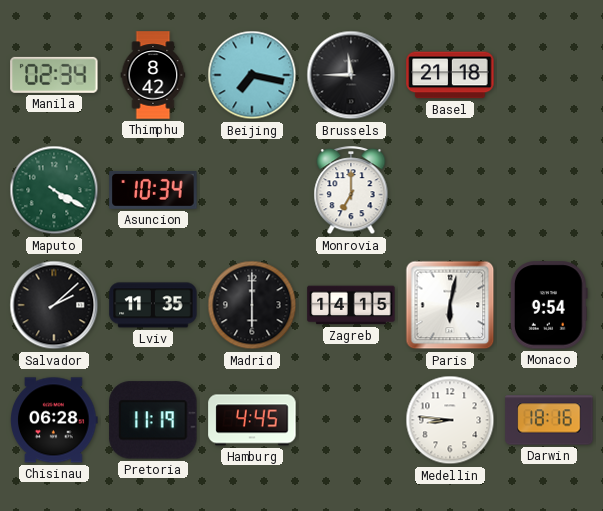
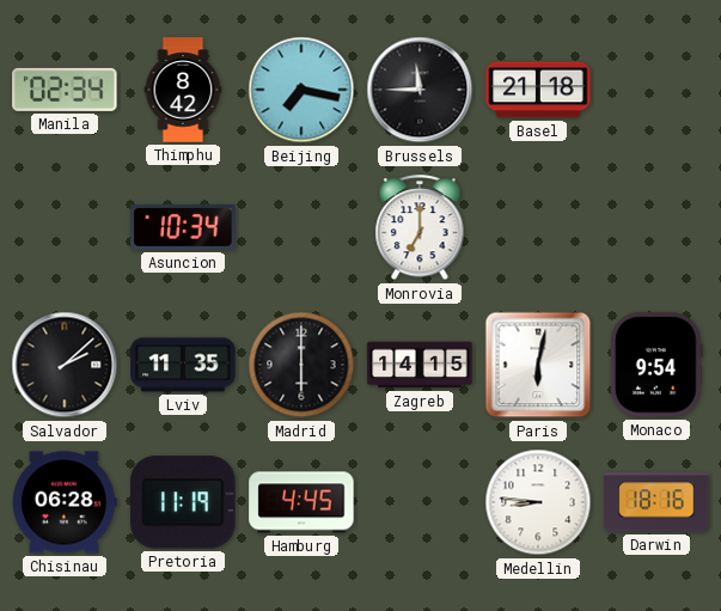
Maputo: 4:20 -> none (54, 190)
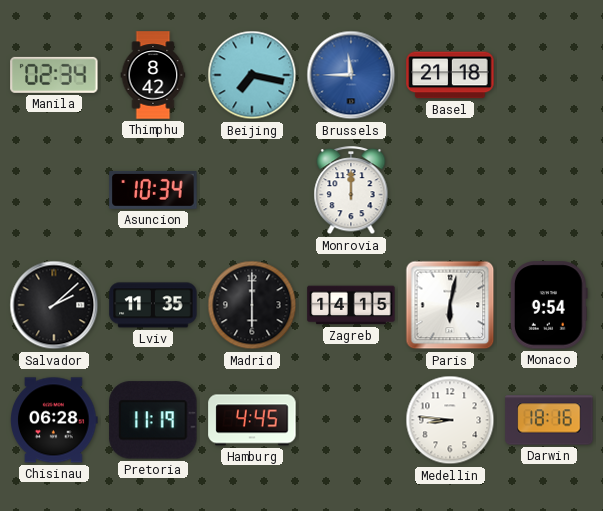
Brussels dial: black -> blue (351, 75)
Monrovia: 7:00 -> 12:00 (351, 191)
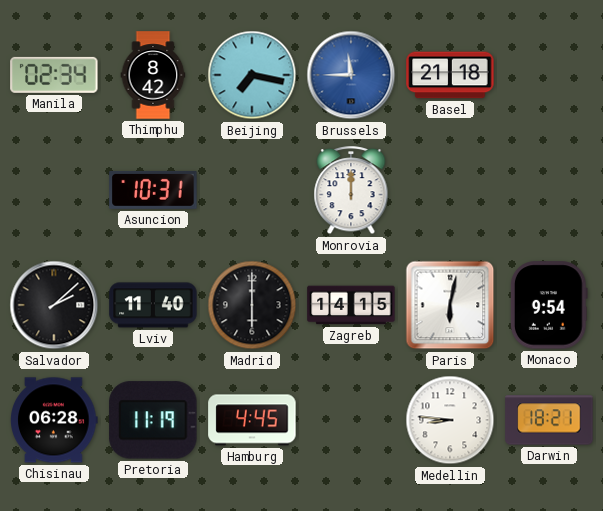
Asuncion: 10:34 -> 10:31 (153, 190)
Lviv: 11:35 -> 11:40 (153, 305)
Darwin: 18:16 -> 18:21 (549, 420)
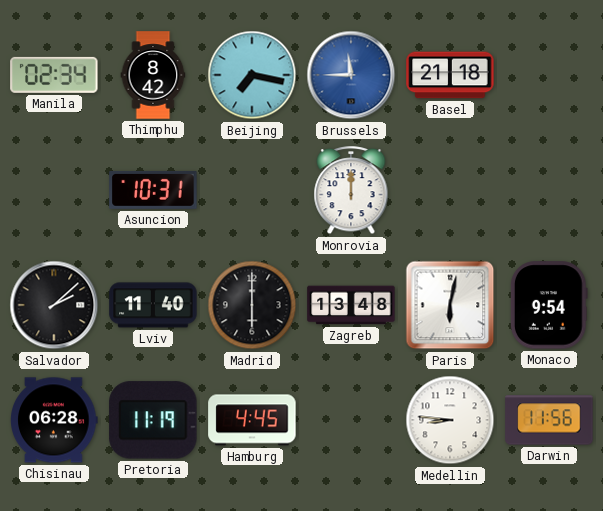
Zagreb: 14:15 -> 13:48 (351, 305)
Darwin: 18:21 -> 11:56 (549, 420)
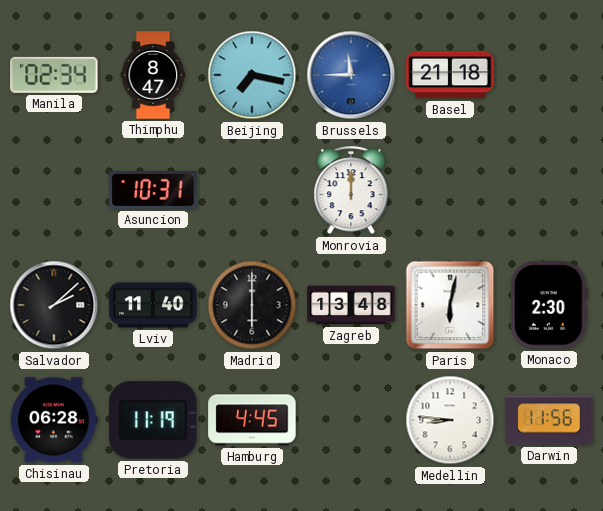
Thimphu: 8:42 -> 8:47 (153, 75)
Monaco: 9:54 -> 2:30 (549, 305)
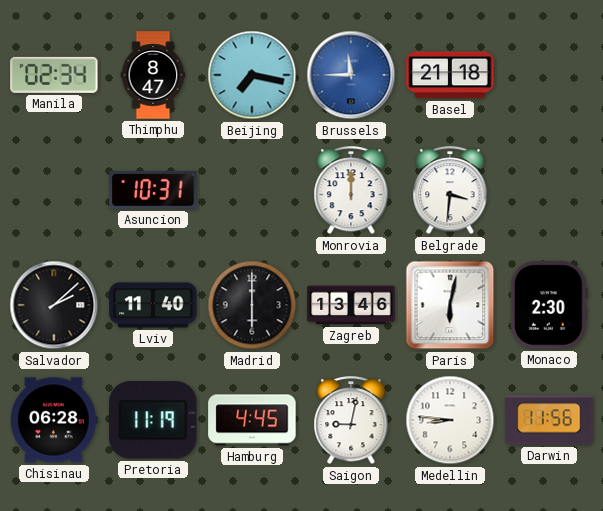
Belgrade: none -> 3:31 (450, 191)
Zagreb: 13:48 -> 13:46 (351, 305)
Saigon: none -> 9:02 (351, 421)
